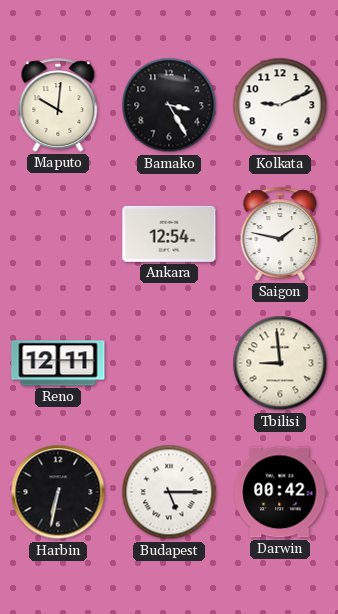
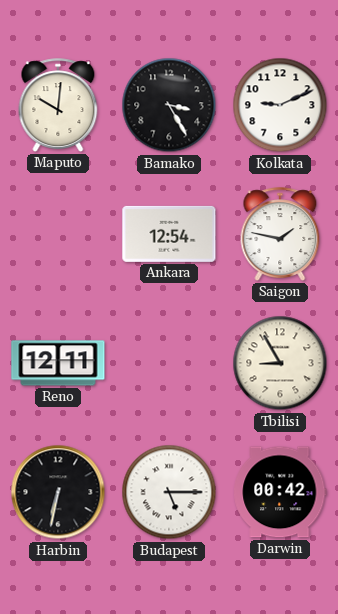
Tbilisi: 8:59 -> 8:55 (280, 363)
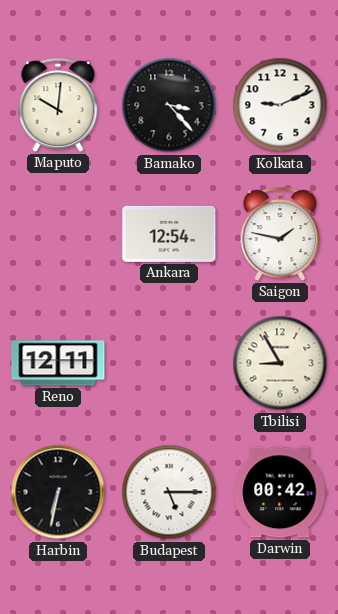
Bamako: 3:25 -> 3:23 (169, 105)
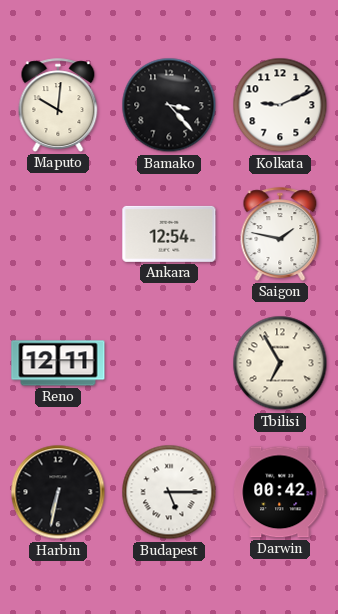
Tbilisi: 8:55 -> 6:55 (280, 363)
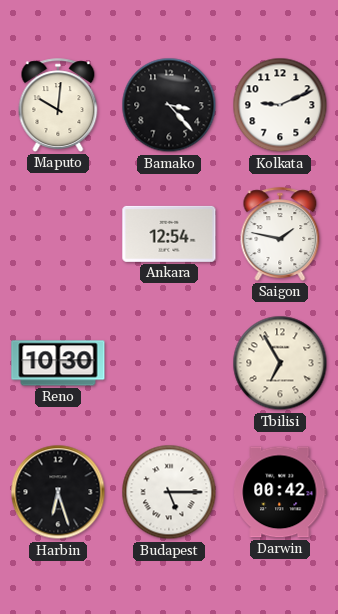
Reno: 12:11 -> 10:30 (58, 363)
Harbin: 6:32 -> 6:27 (58, 492)
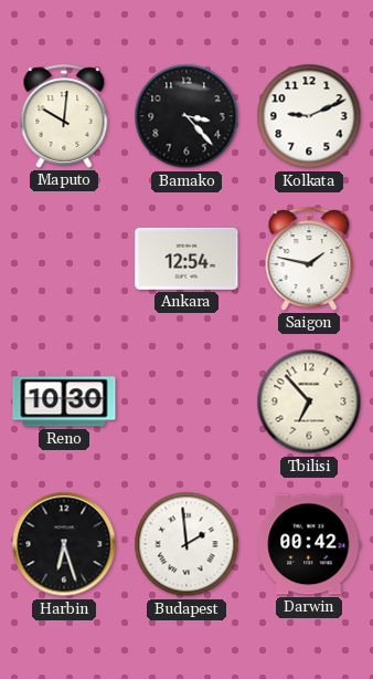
Tbilisi: 6:55 -> 6:53 (309, 401)
Budapest: 5:15 -> 1:59 (186, 544)
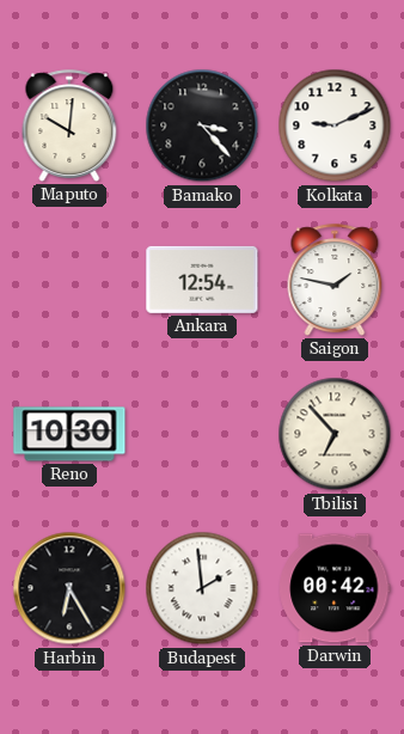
Harbin: 6:27 -> 6:25 (69, 588)
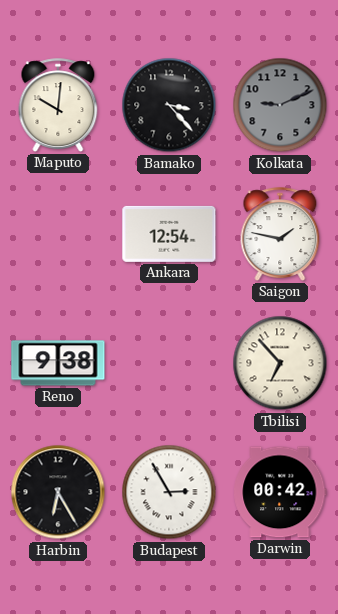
Kolkata dial: white -> grey (280, 105)
Reno: 10:30 -> 9:38 (58, 363)
Budapest: 1:59 -> 2:55 (169, 492)
